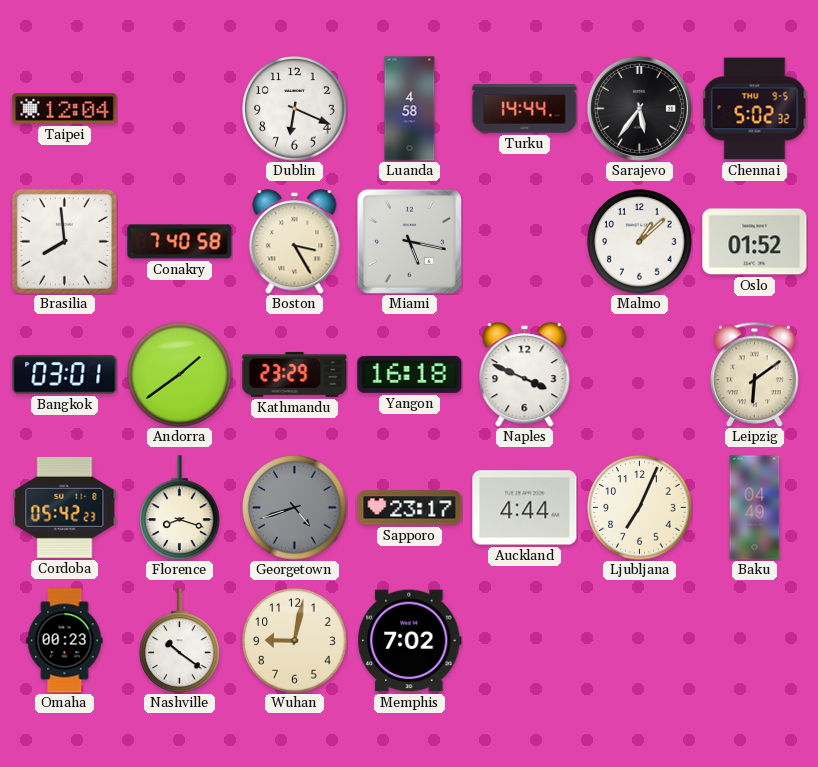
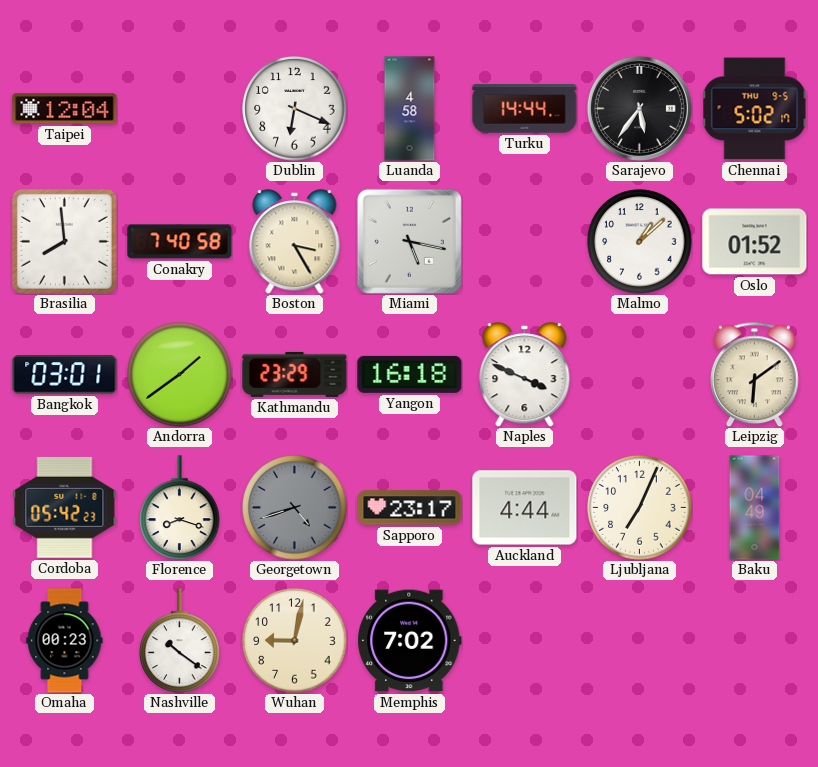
Chennai: 5:02:32 -> 5:02:17 (755, 109)
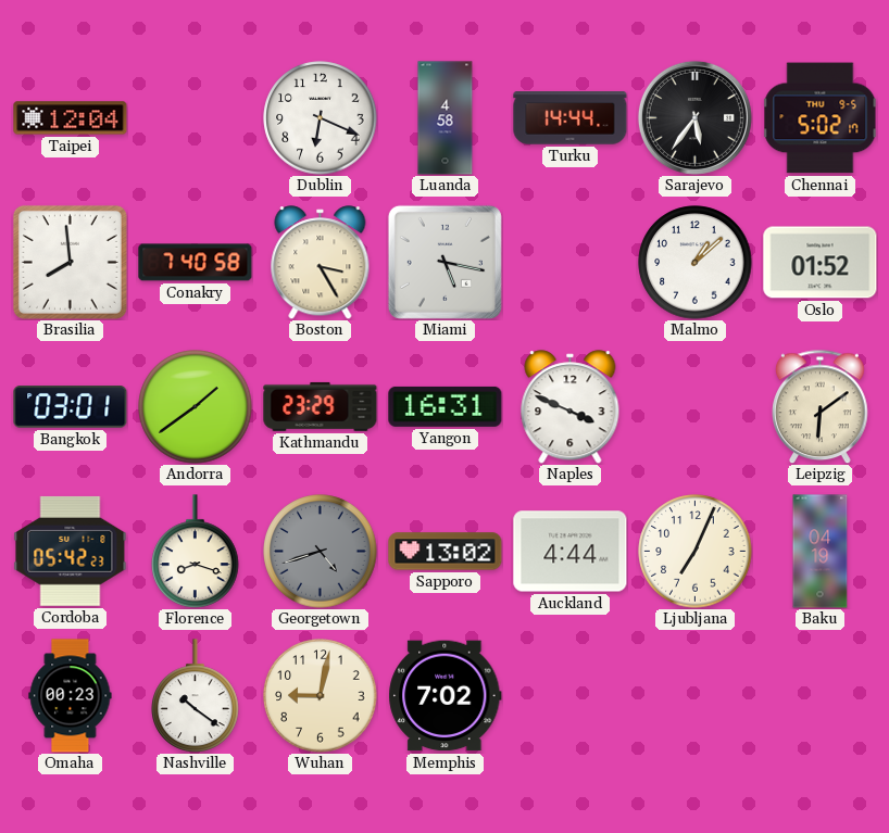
Yangon: 16:18 -> 16:31 (446, 406)
Sapporo: 23:17 -> 13:02 (446, 552)
Baku: 04:49 -> 04:19 (821, 552)
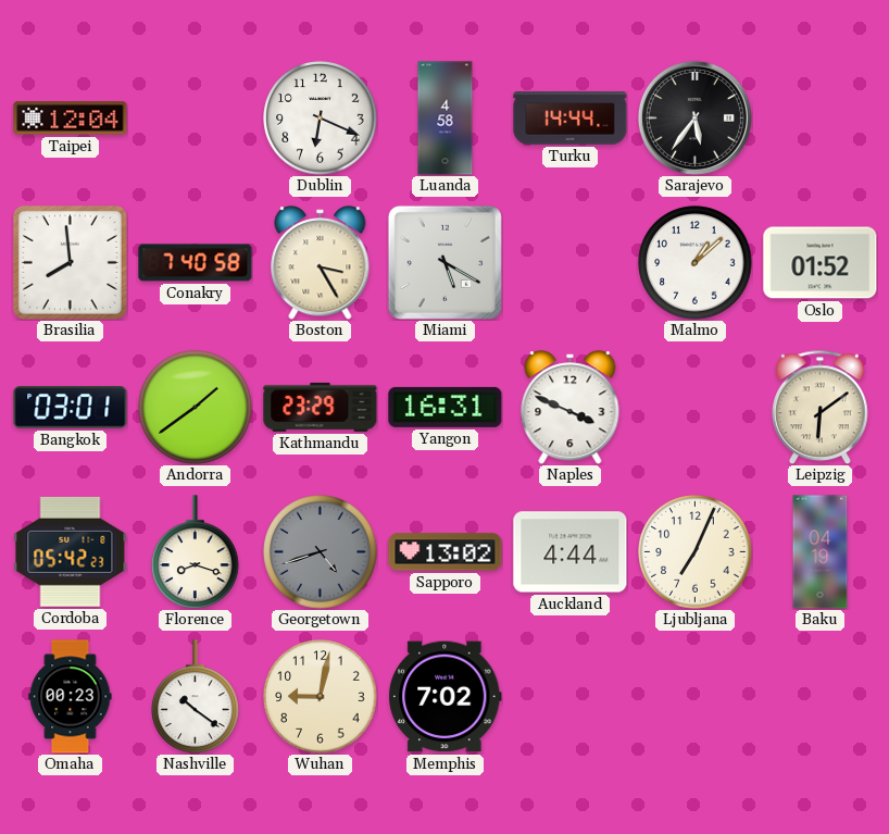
Chennai: 5:02 -> none (821, 118)
Miami: 5:17 -> 5:20 (444, 262)
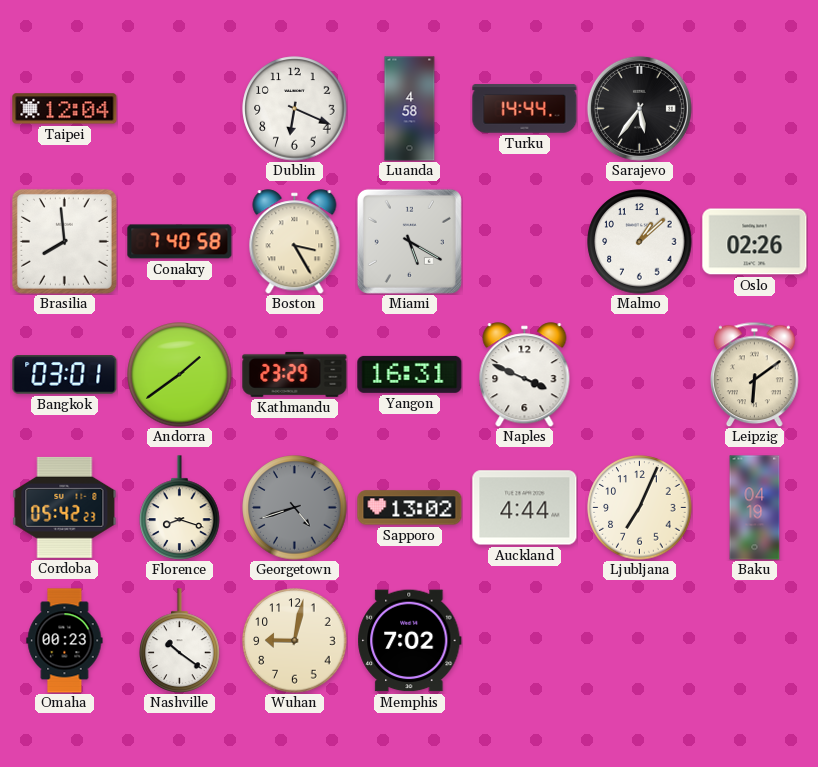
Oslo: 01:52 -> 02:26 (755, 242)
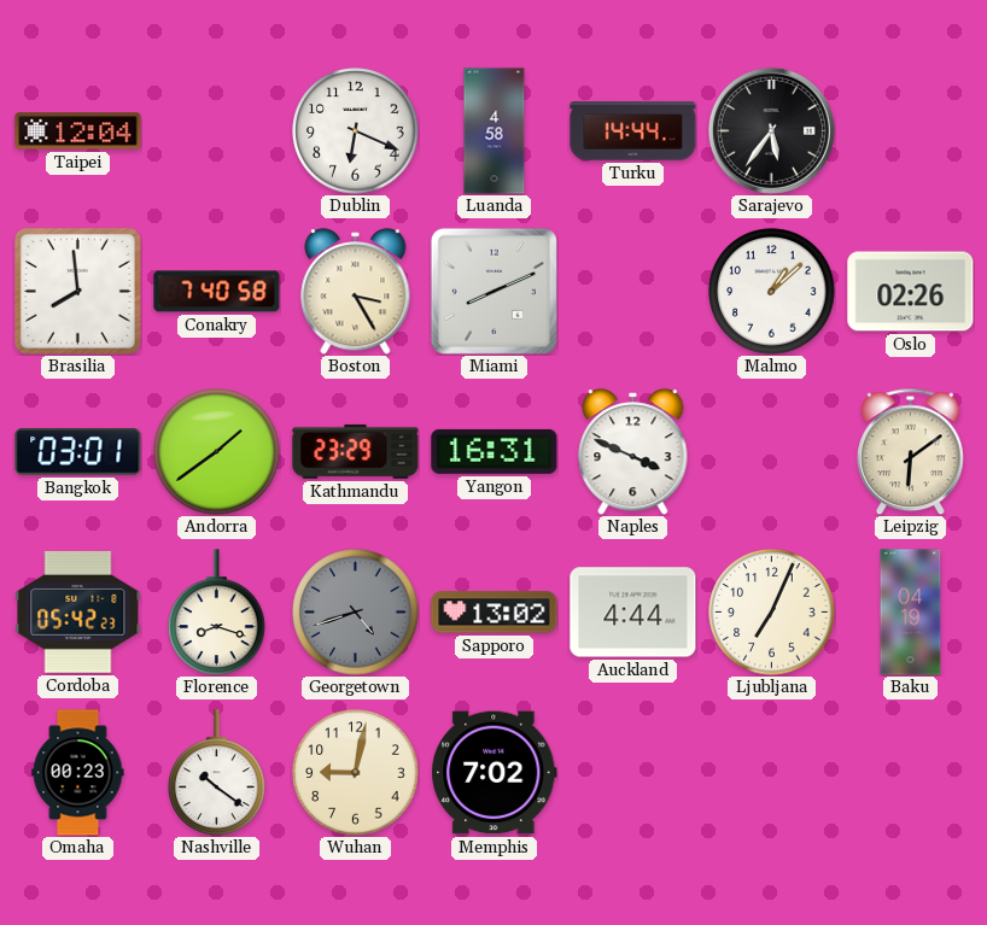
Miami: 5:20 -> 8:11 (493, 291)
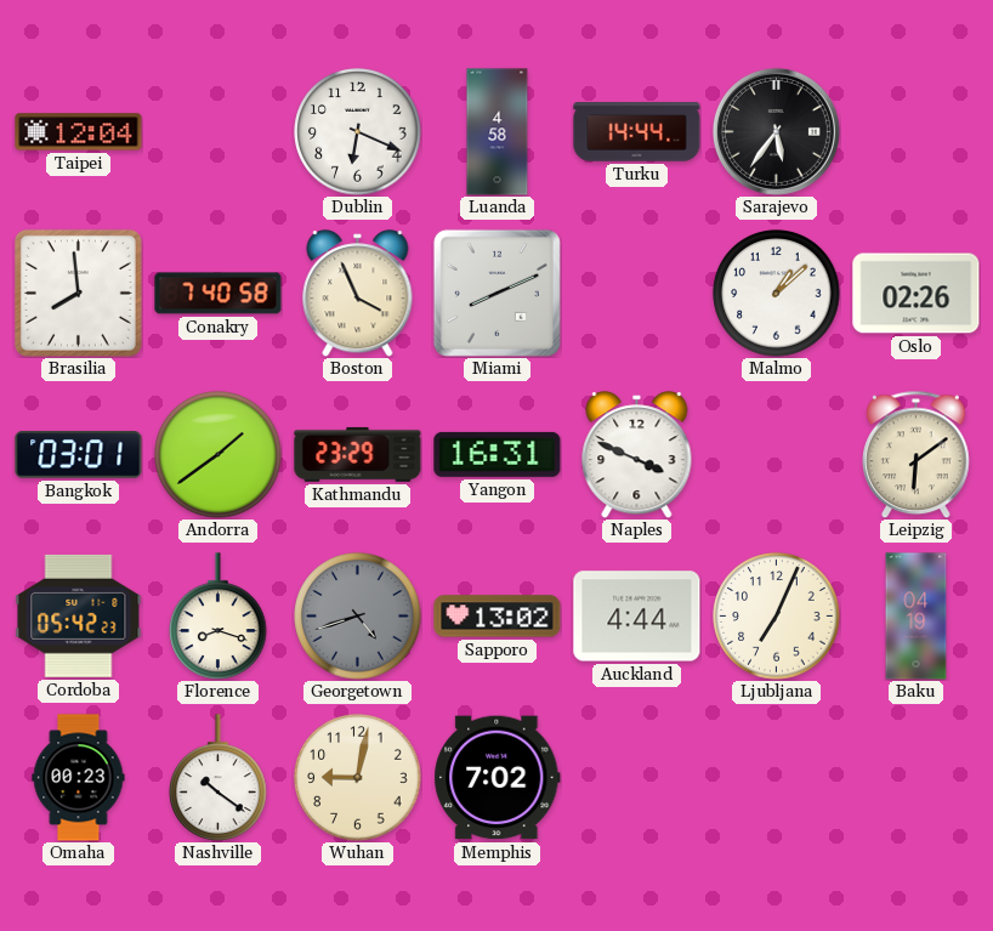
Boston: 3:25 -> 3:56 (358, 294)
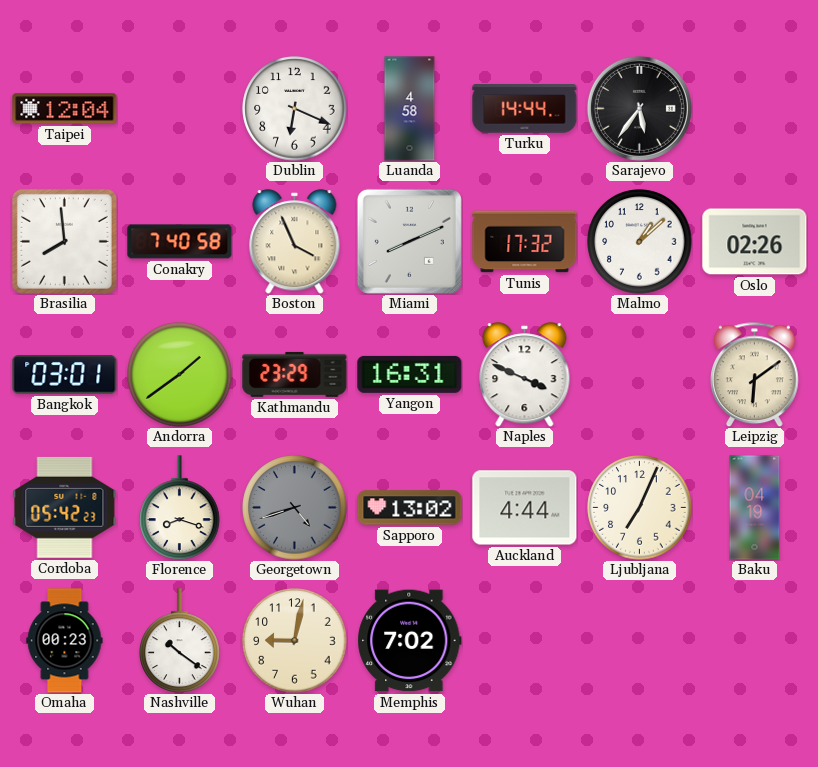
Tunis: none -> 17:32 (525, 242)
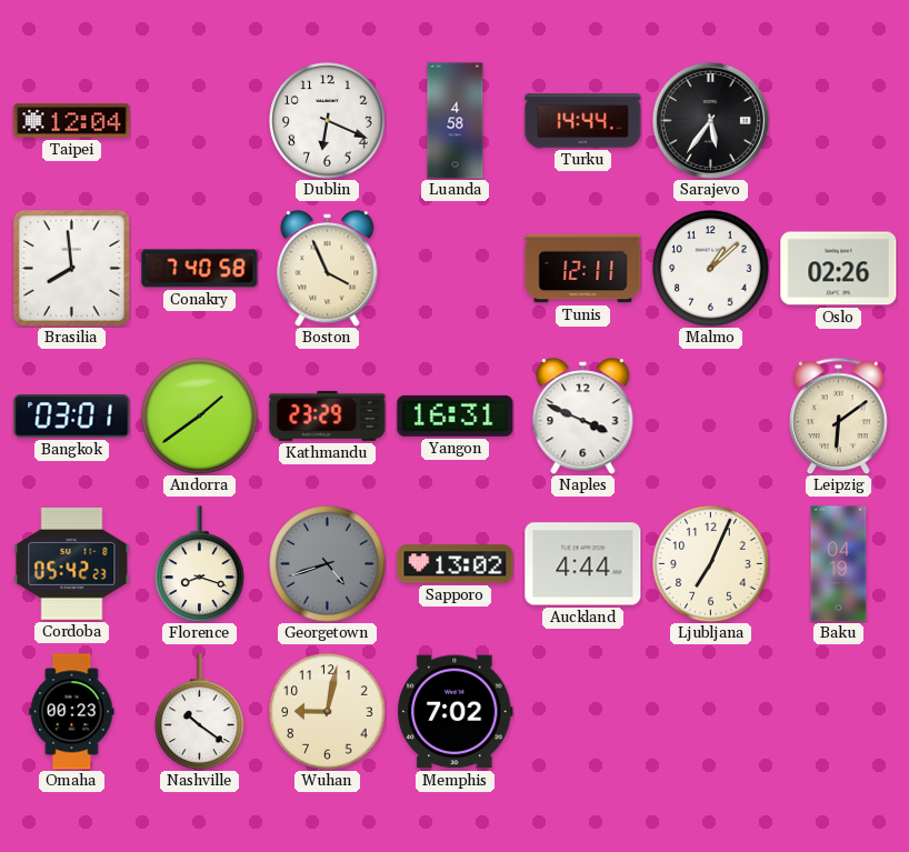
Miami: 8:11 -> none (409, 241)
Tunis: 17:32 -> 12:11 (583, 269)
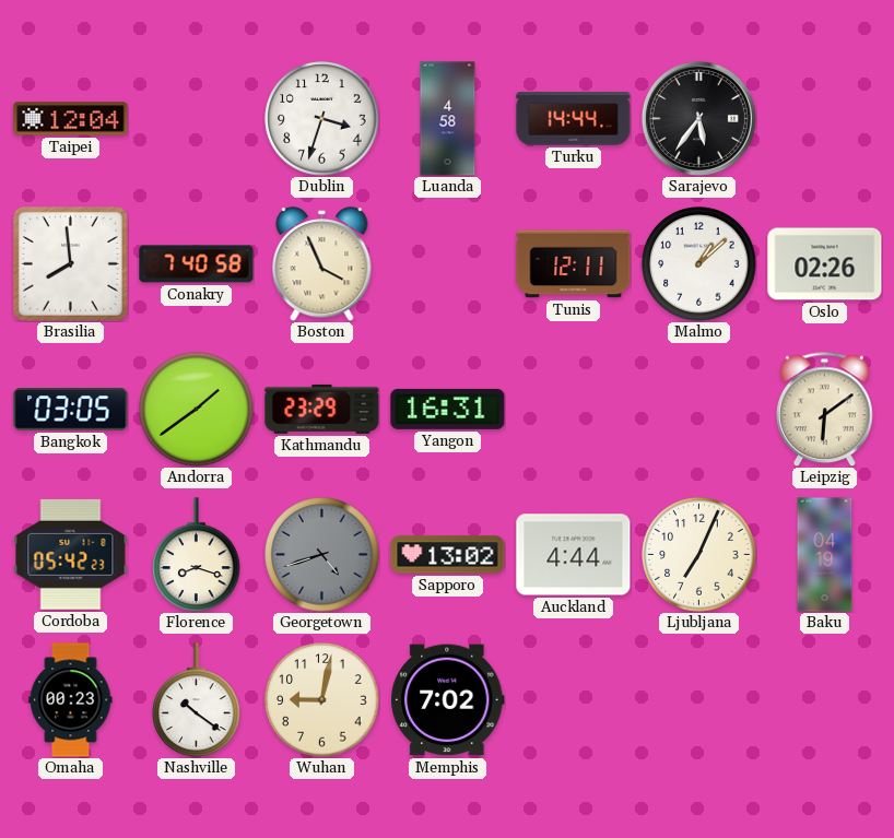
Dublin: 6:19 -> 3:33 (322, 119)
Bangkok: 03:01 -> 03:05 (71, 410)
Naples: 3:49 -> none (583, 417)
